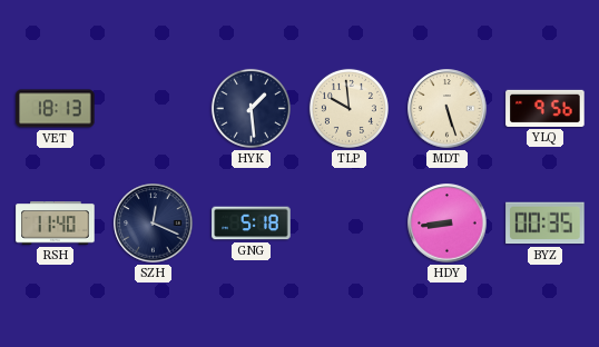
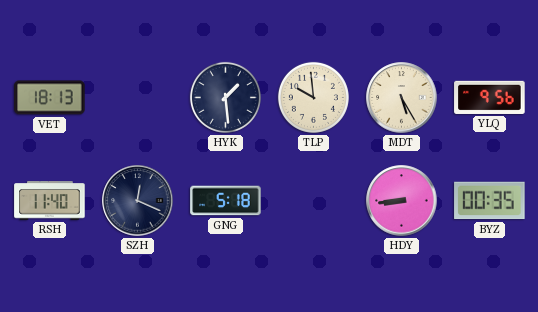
MDT: 5:27 -> 5:25 (402, 98)
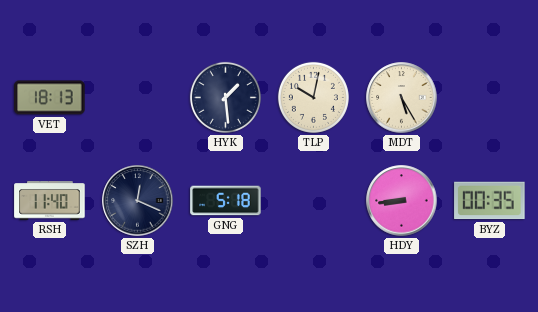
TLP: 9:59 -> 10:02 (313, 97)
YLQ: 9:56 -> none (490, 97)
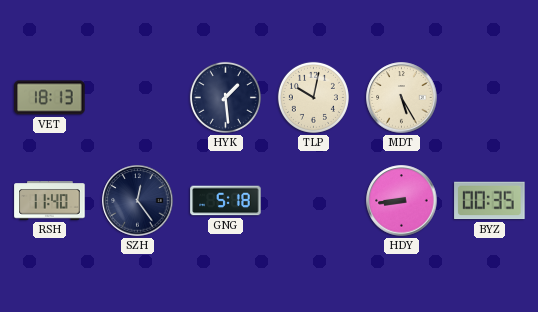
SZH: 12:19 -> 12:24 (138, 201)
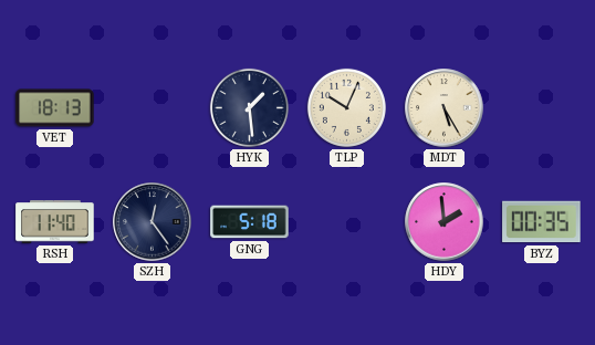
TLP: 10:02 -> 10:04 (346, 107)
HDY: 8:44 -> 1:59 (445, 222)
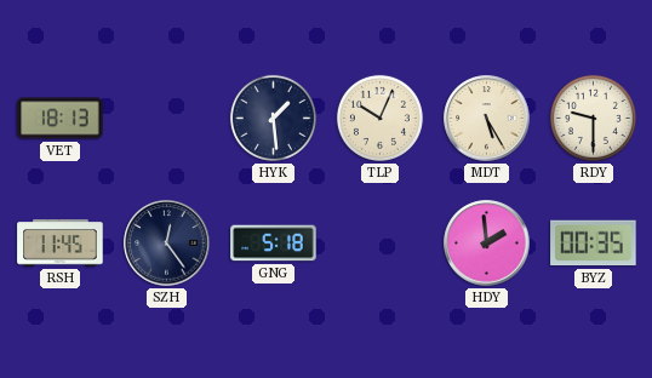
RDY: none -> 9:30 (593, 118)
RSH: 11:40 -> 11:45 (61, 244)
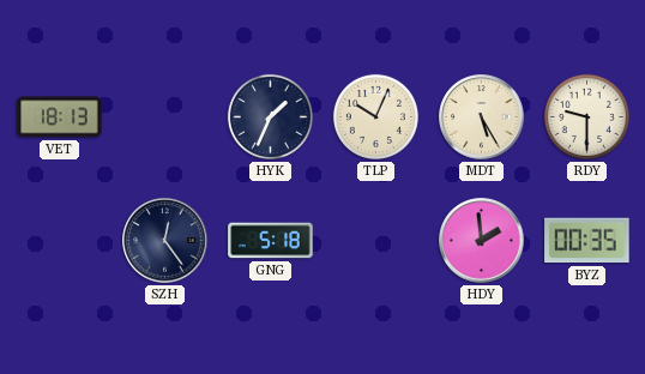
HYK: 1:29 -> 1:34 (270, 116)
RSH: 11:45 -> none (61, 244)
